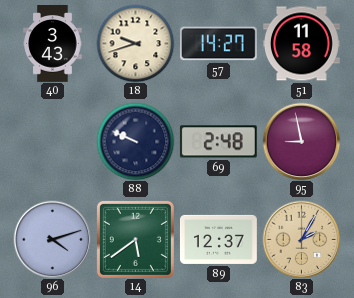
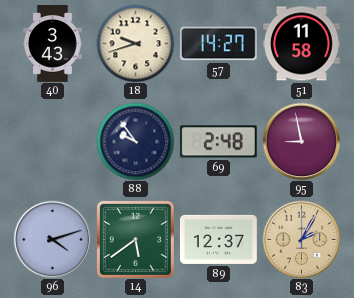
88: 9:49 -> 9:54 (135, 141)
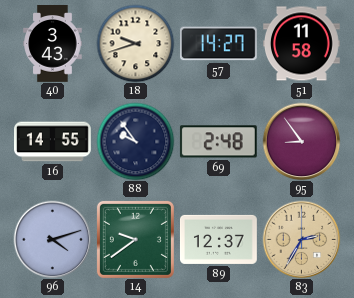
16: none -> 14:55 (53, 142)
95: 8:58 -> 8:54 (301, 141)
14: 5:39 -> 9:39 (135, 239)
83: 2:05 -> 2:35 (301, 239)
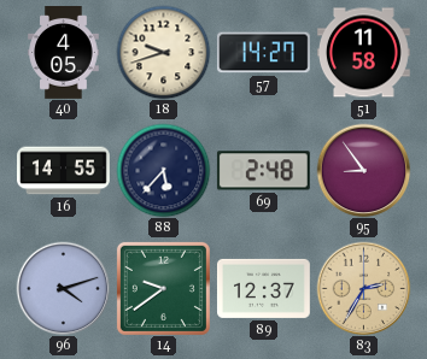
40: 3:43 -> 4:05 (64, 53)
88: 9:54 -> 5:37 (163, 170)
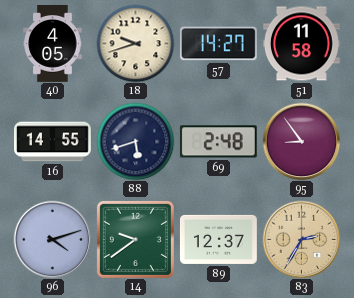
88: 5:37 -> 5:42 (135, 141)
